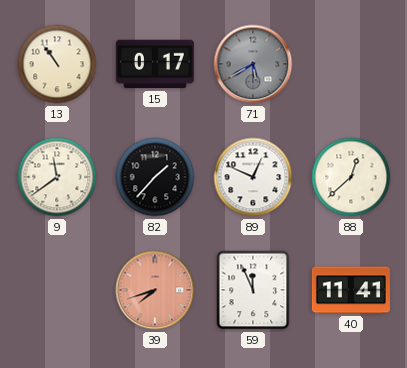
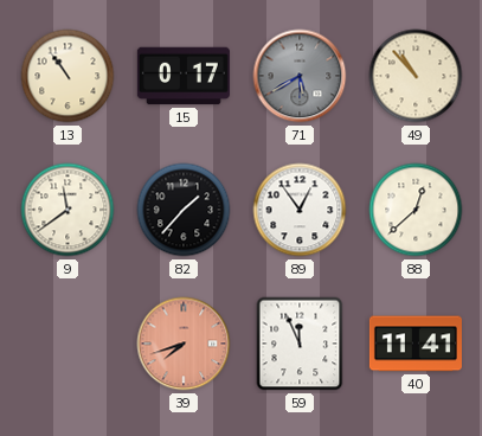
49: none -> 10:53 (416, 76)
89: 12:49 -> 12:54 (300, 210)
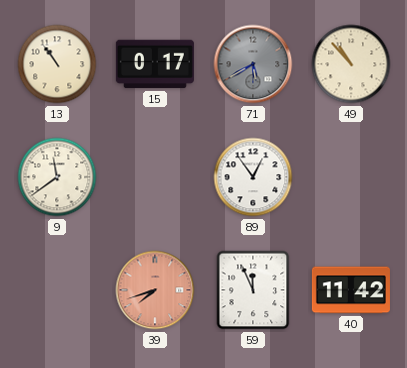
82: 1:37 -> none (184, 210)
88: 12:38 -> none (416, 210)
40: 11:41 -> 11:42 (351, 290)
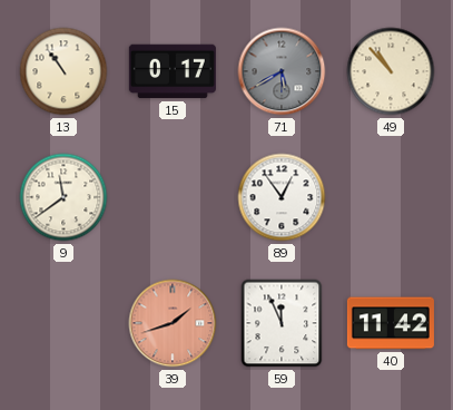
39: 7:42 -> 1:42 (173, 323)
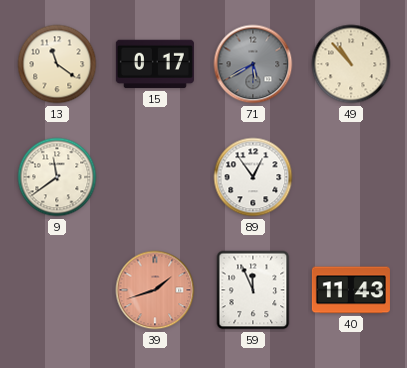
13: 10:54 -> 11:21 (57, 64)
40: 11:42 -> 11:43 (351, 290)
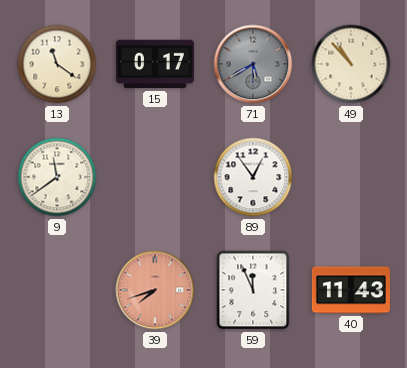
39: 1:42 -> 7:42 (155, 290)
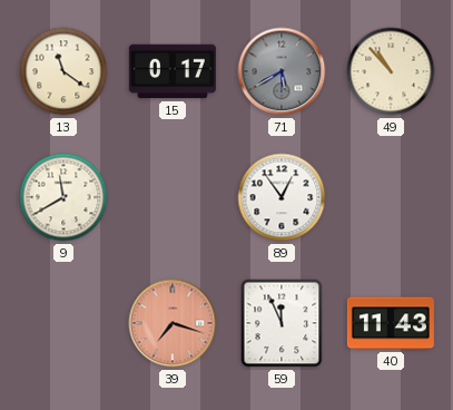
9: 11:39 -> 11:40 (63, 197)
39: 7:42 -> 7:18 (173, 323)
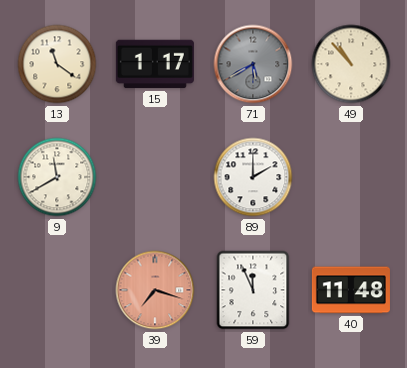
15: 0:17 -> 1:17 (155, 64)
89: 12:54 -> 2:00 (253, 177)
40: 11:43 -> 11:48 (351, 290)
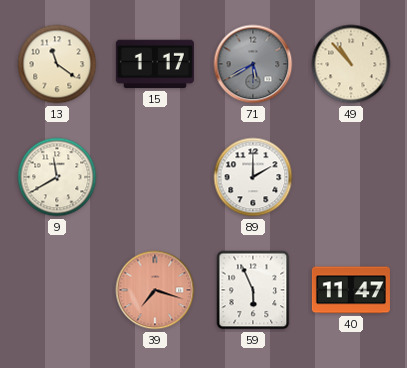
59: 11:56 -> 5:56 (253, 290)
40: 11:48 -> 11:47 (351, 290)
